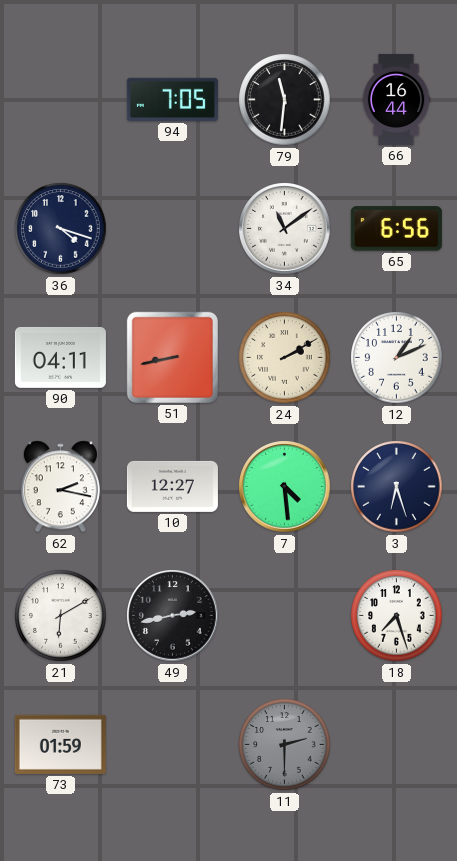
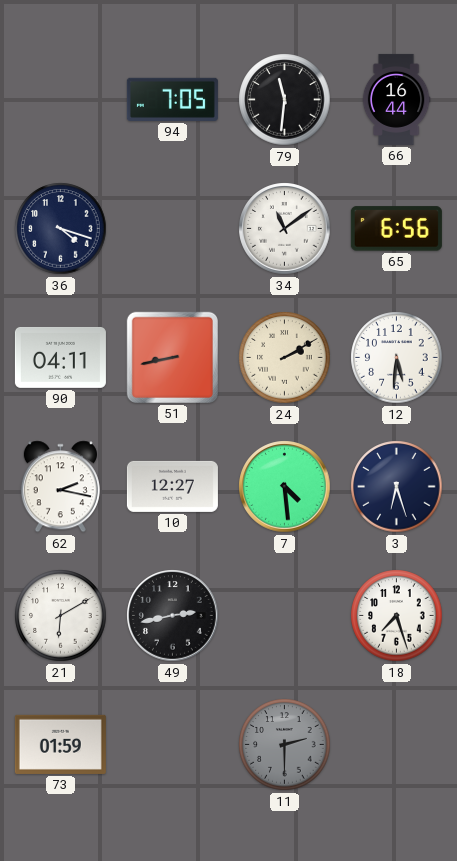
12: 1:11 -> 5:31 (397, 358)
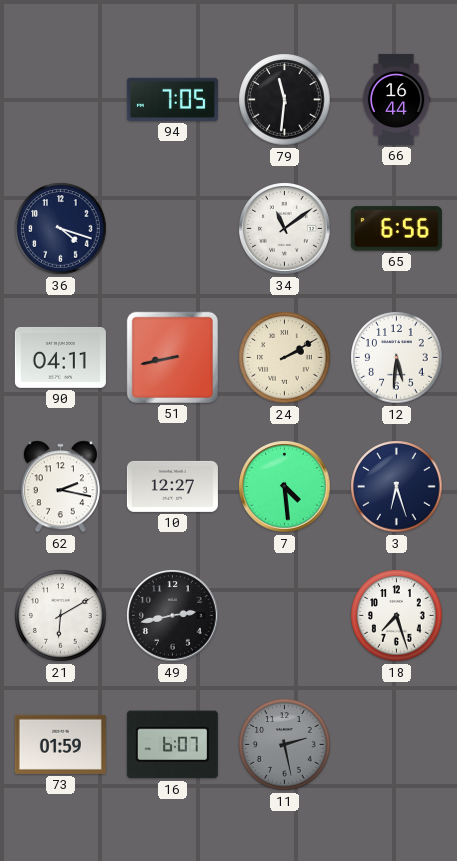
16: none -> 6:07 (172, 745)
11: 2:30 -> 2:28 (285, 745)
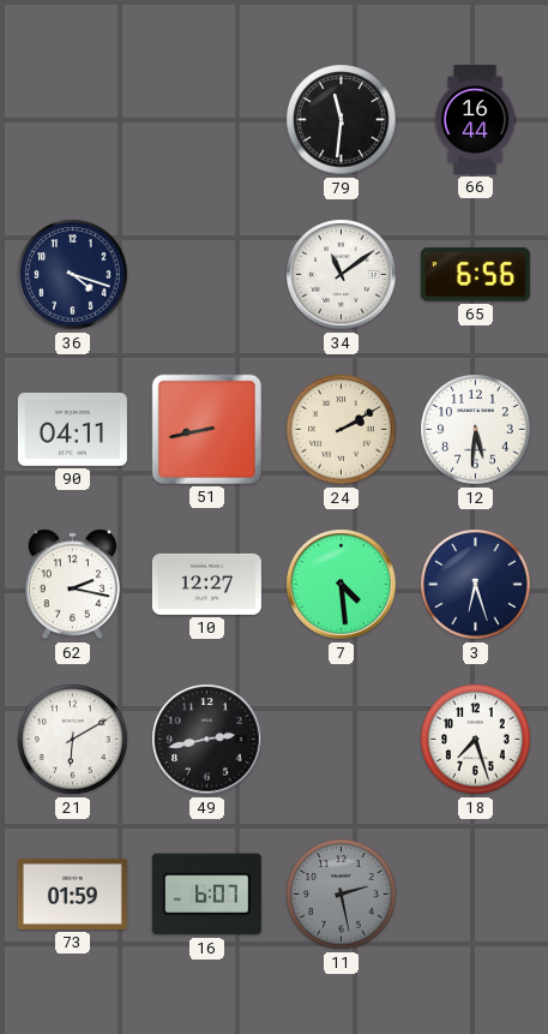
94: 7:05 -> none (172, 99)
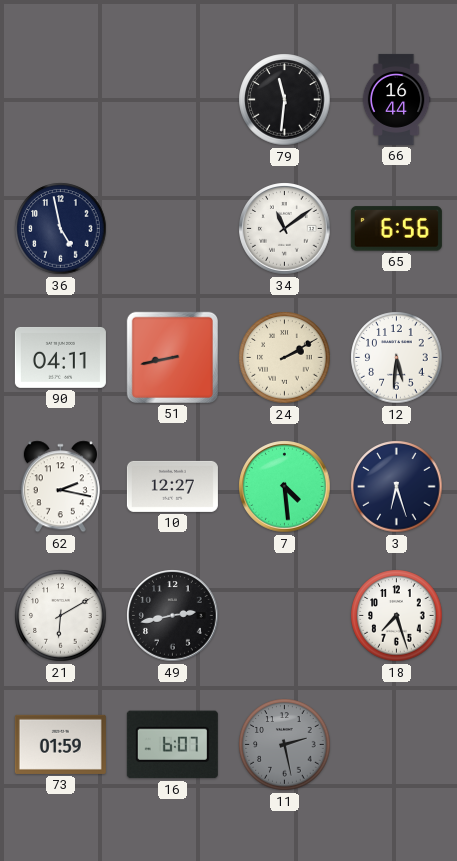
36: 4:18 -> 4:58 (61, 229)
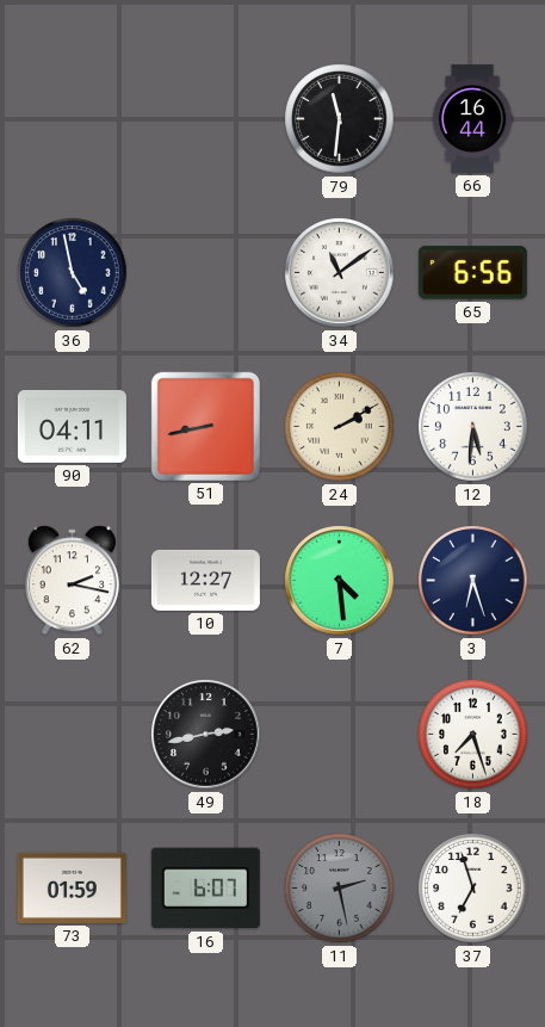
21: 6:10 -> none (61, 616)
37: none -> 6:57 (473, 889)
